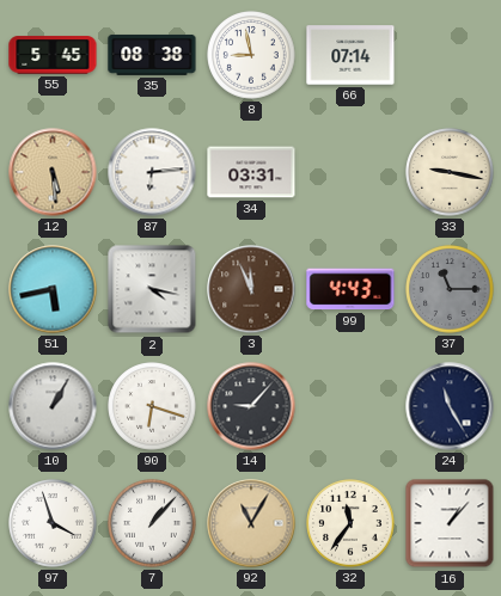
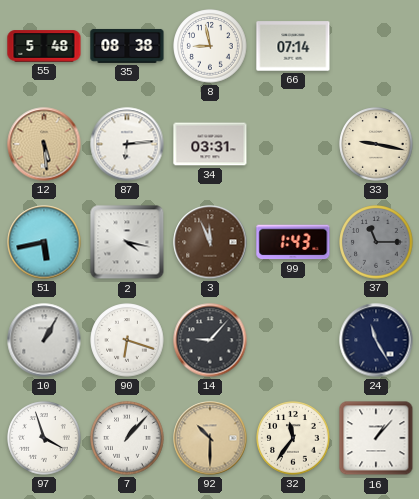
55: 5:45 -> 5:48 (44, 46)
99: 4:43 -> 1:43 (293, 242)
92: 11:05 -> 10:30 (210, 438)
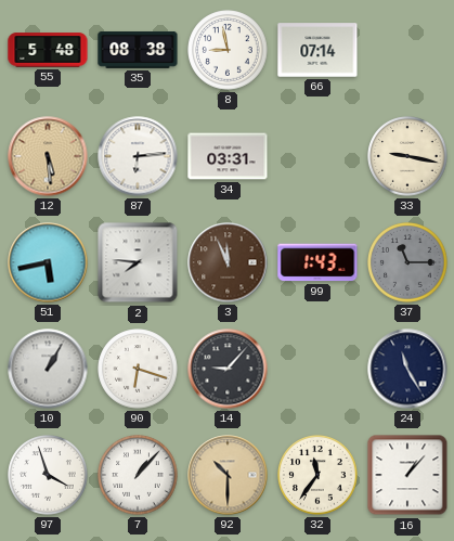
2: 4:17 -> 7:46 (138, 262)
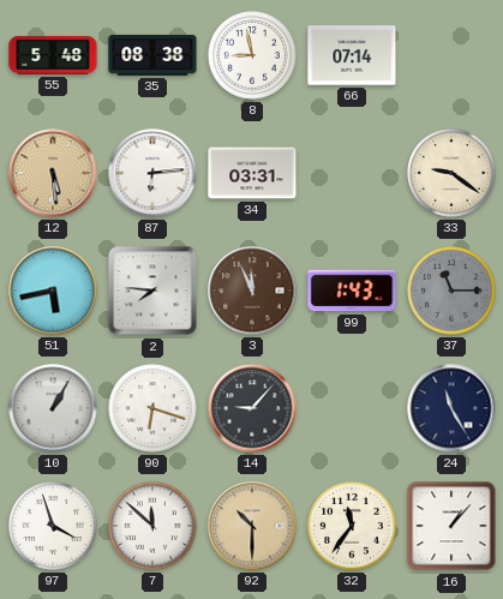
33: 9:17 -> 9:21 (451, 173)
7: 1:07 -> 11:52 (152, 526)
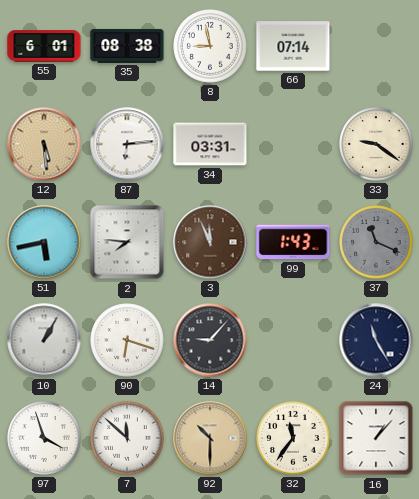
55: 5:48 -> 6:01 (44, 46)
37: 11:15 -> 11:19 (376, 242)
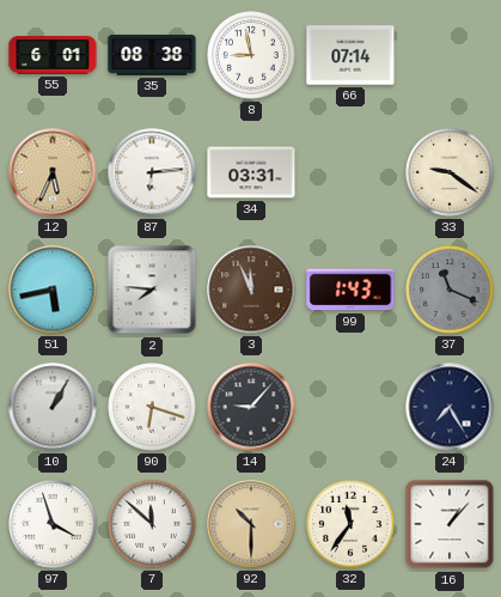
12: 5:29 -> 5:34 (53, 172)
24: 11:25 -> 7:25 (450, 407)
